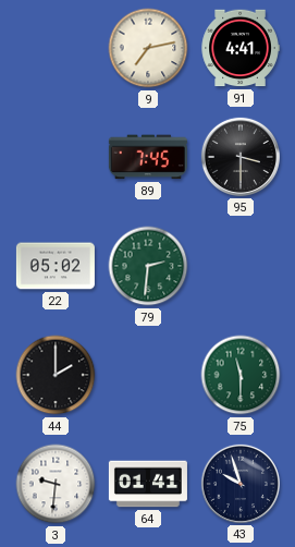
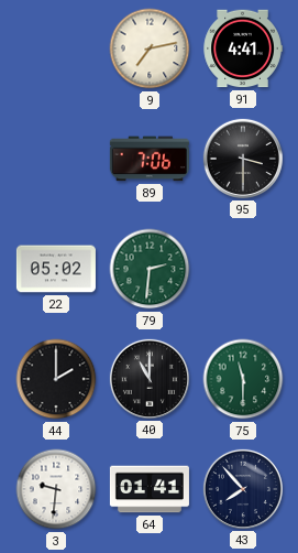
89: 7:45 -> 7:06 (150, 159)
40: none -> 11:00 (150, 379)
43: 9:57 -> 7:53 (243, 489)
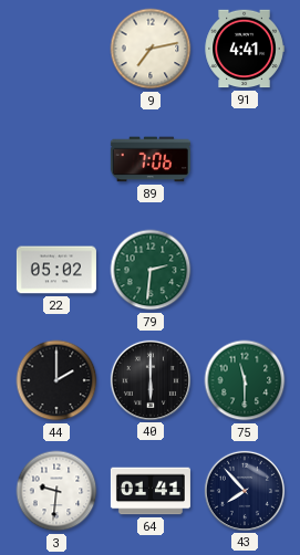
95: 3:30 -> none (243, 159)
40: 11:00 -> 6:00 (151, 380)
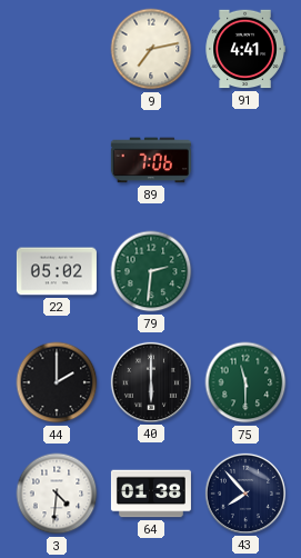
3: 9:31 -> 4:31 (57, 494)
64: 01:41 -> 01:38 (151, 494)
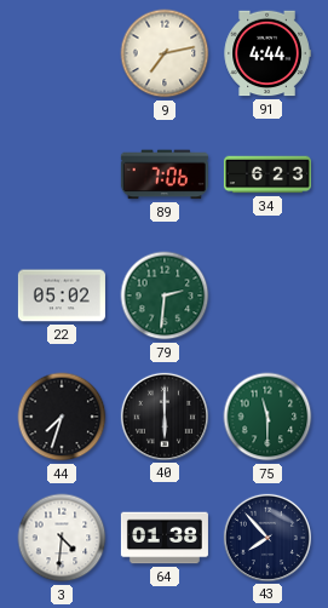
91: 4:41 -> 4:44 (267, 53)
34: none -> 6:23 (267, 174)
44: 2:00 -> 7:33 (62, 417)
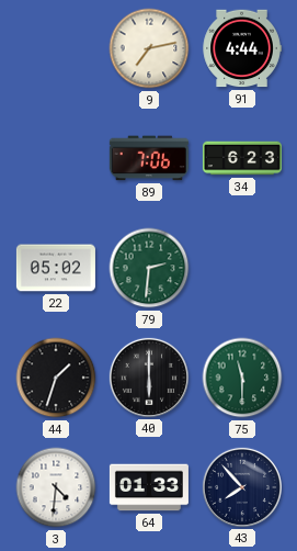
44: 7:33 -> 1:33 (56, 378)
64: 01:38 -> 01:33 (149, 487)
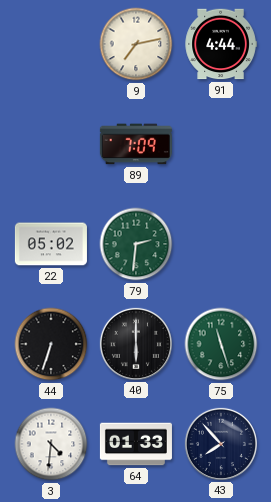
89: 7:06 -> 7:09 (136, 144)
34: 6:23 -> none (242, 158)
44: 1:33 -> 6:33 (51, 344)
75: 11:30 -> 11:27 (221, 344)
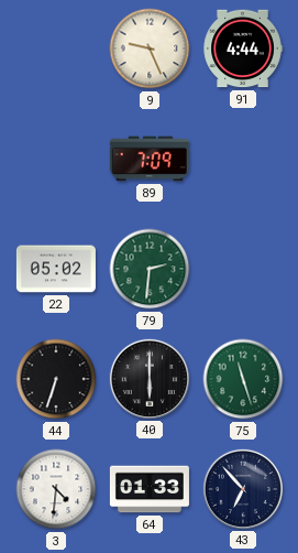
9: 7:13 -> 9:26 (150, 48)
43: 7:53 -> 6:53 (243, 489)
